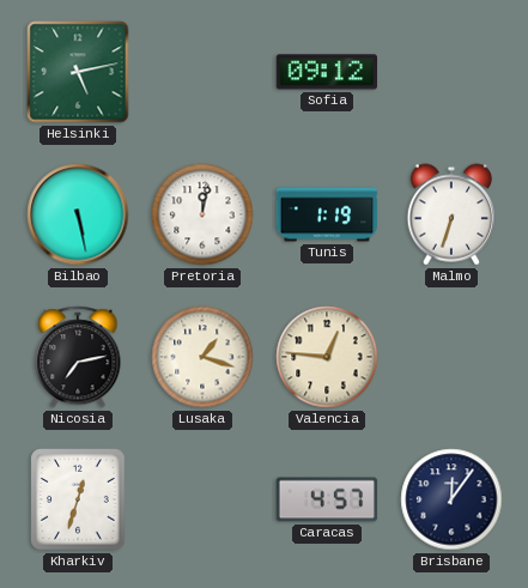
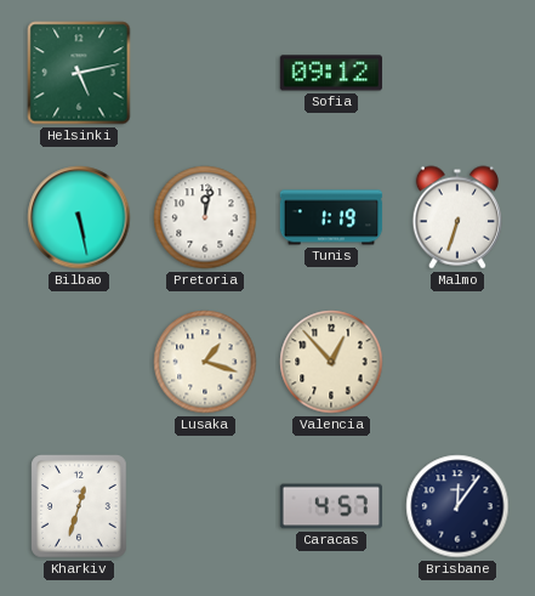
Nicosia: 7:13 -> none (78, 357)
Valencia: 12:46 -> 12:53 (331, 362)
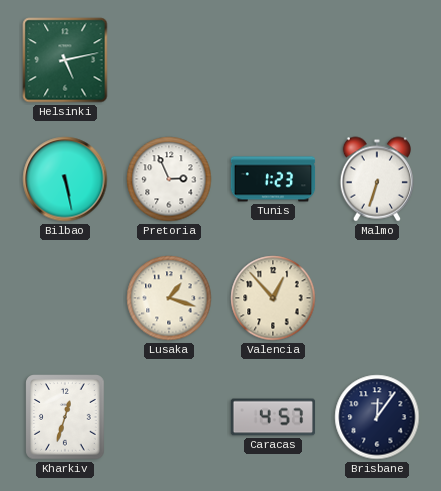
Sofia: 09:12 -> none (330, 73)
Pretoria: 12:02 -> 2:56 (169, 179)
Tunis: 1:19 -> 1:23 (273, 179)
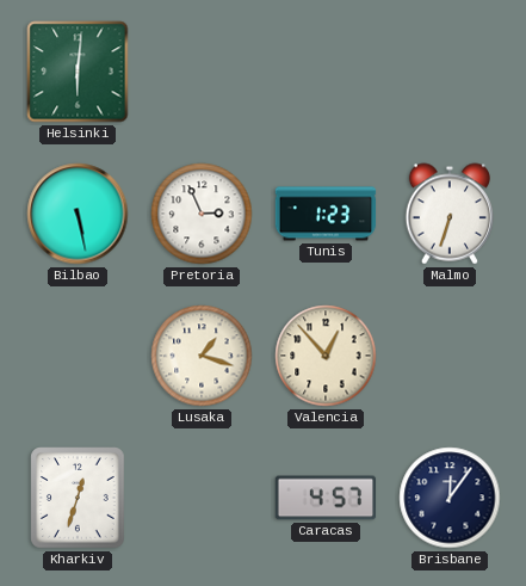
Helsinki: 5:13 -> 6:01 (78, 72)
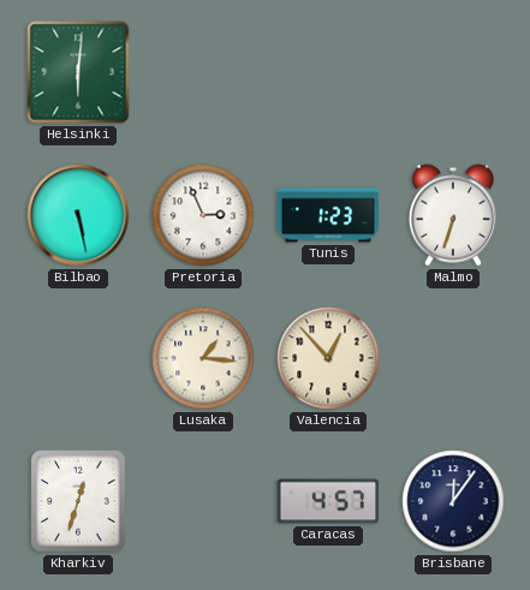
Lusaka: 1:18 -> 1:16 (203, 358)
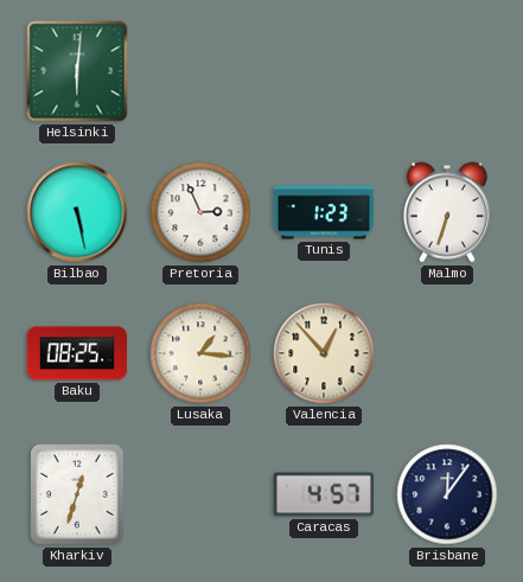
Baku: none -> 08:25 (77, 353)
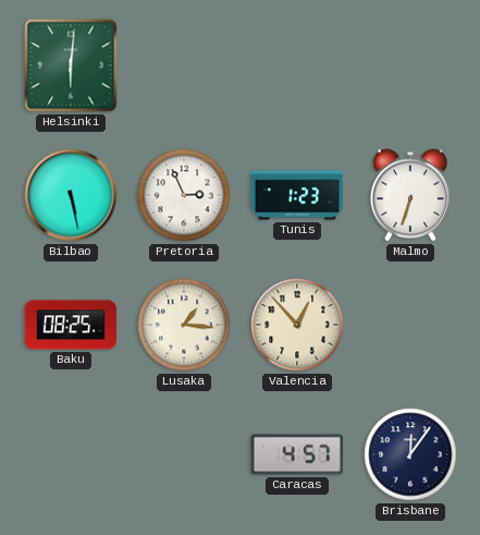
Kharkiv: 12:33 -> none (77, 494)
